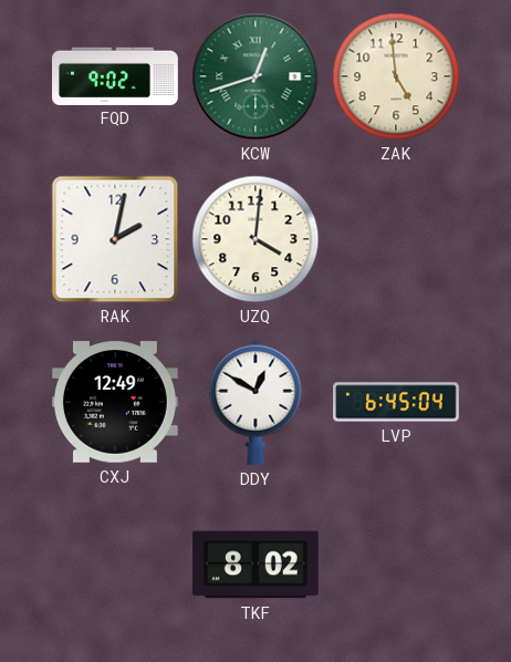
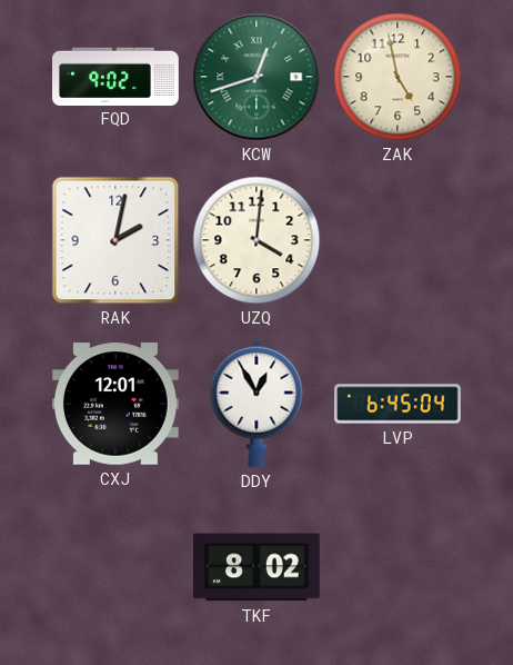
ZAK: 4:59 -> 4:58 (398, 77)
CXJ: 12:49 -> 12:01 (115, 404)
DDY: 12:50 -> 12:55 (256, 404)
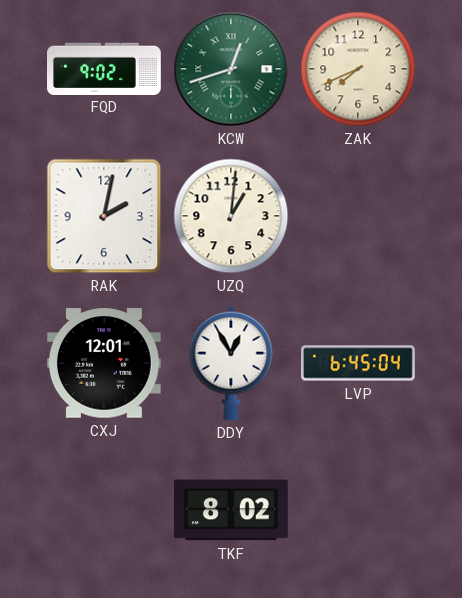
ZAK: 4:58 -> 7:41 (358, 69)
UZQ: 4:01 -> 1:01 (231, 216)
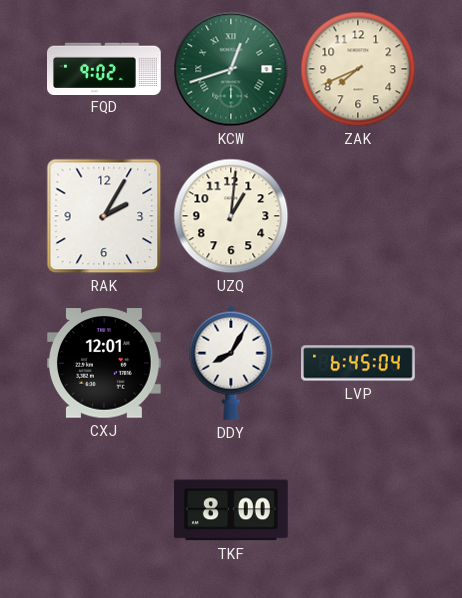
RAK: 2:02 -> 2:05 (104, 216)
DDY: 12:55 -> 8:05 (231, 363)
TKF: 8:02 -> 8:00 (231, 510)
